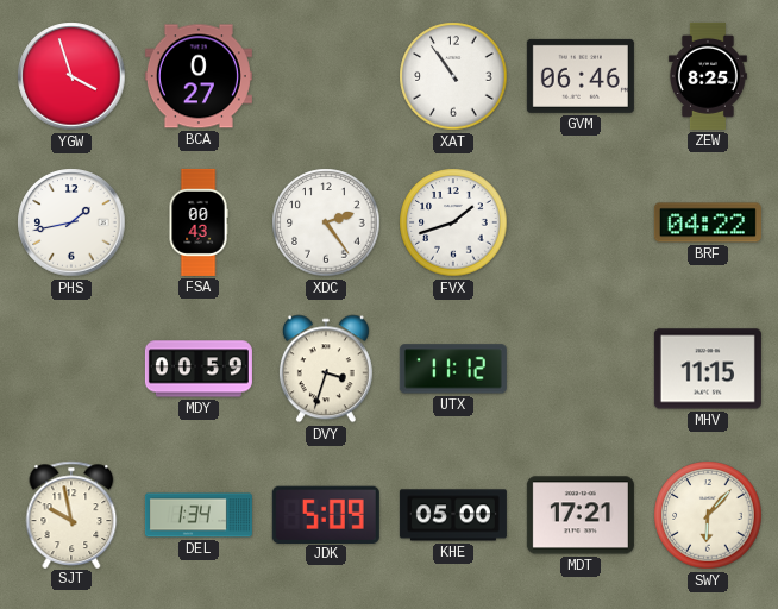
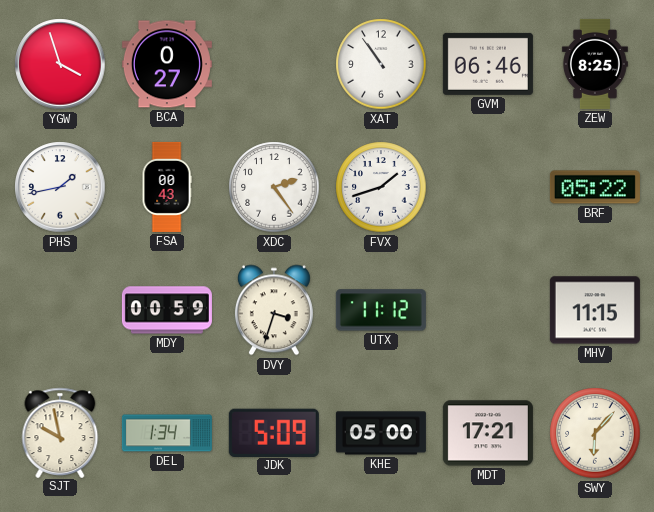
BRF: 04:22 -> 05:22 (595, 187)
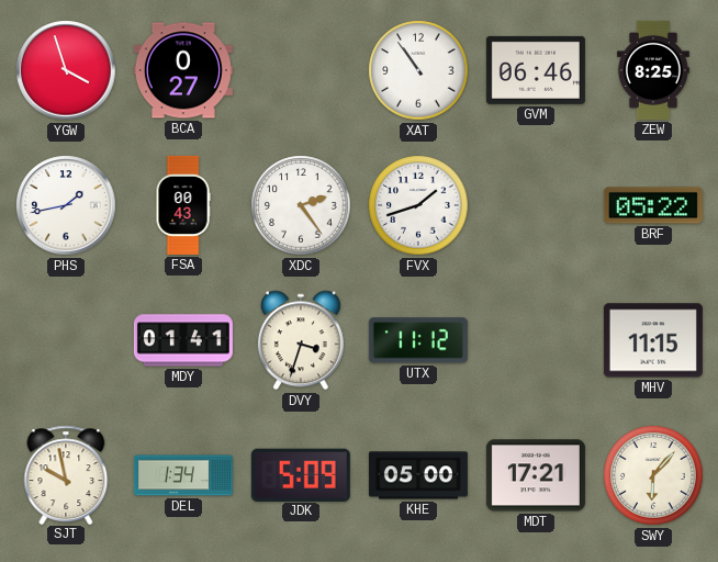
MDY: 00:59 -> 01:41 (183, 340)
